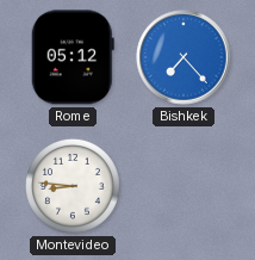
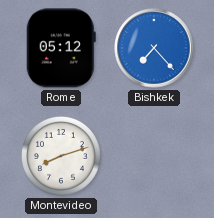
Montevideo: 8:46 -> 8:12 (62, 157)
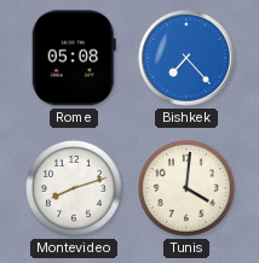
Rome: 05:12 -> 05:08 (74, 58)
Tunis: none -> 4:01 (188, 189)
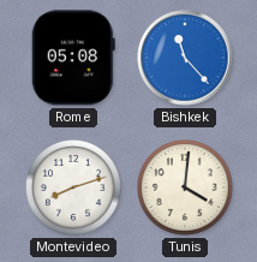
Bishkek: 7:23 -> 11:23 (185, 58)
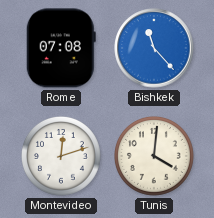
Rome: 05:08 -> 07:08 (61, 48)
Montevideo: 8:12 -> 12:12 (62, 157)
